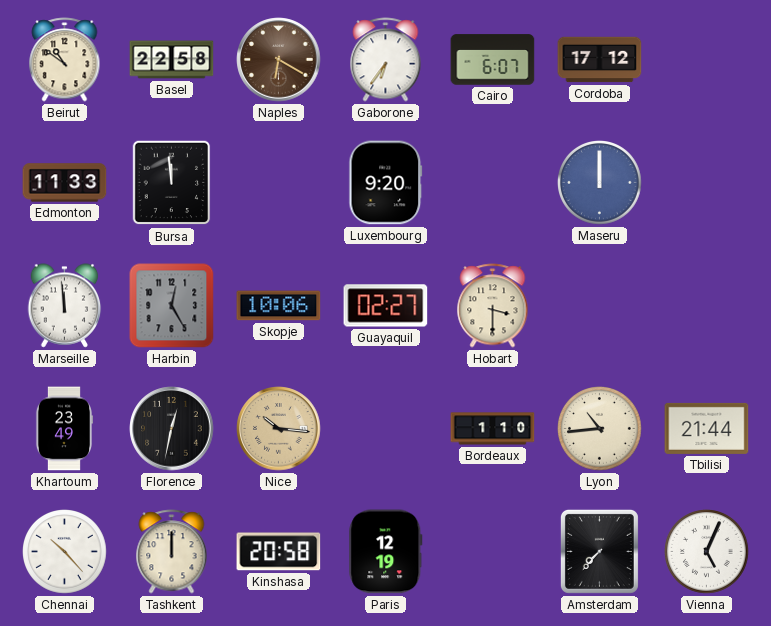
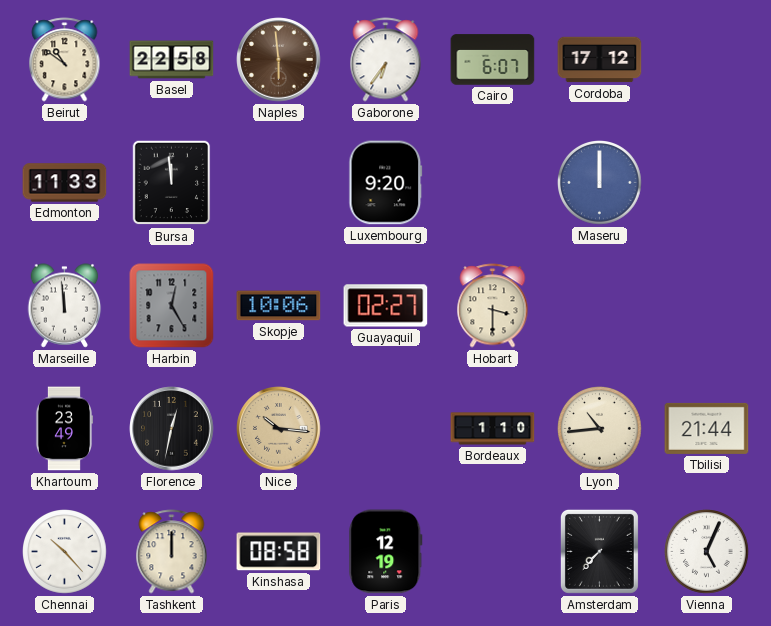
Naples: 6:20 -> 5:59 (279, 60)
Kinshasa: 20:58 -> 08:58 (279, 552)
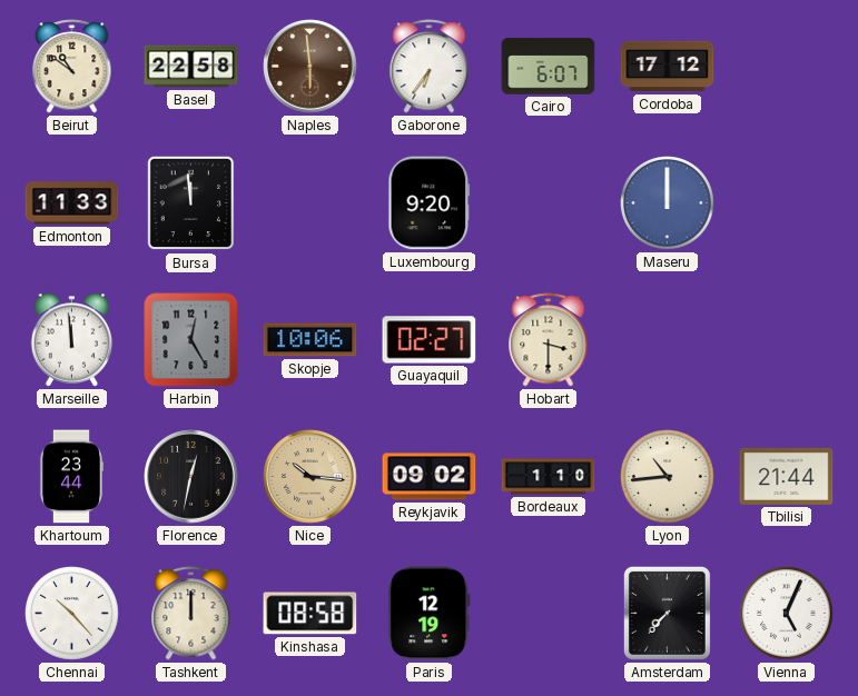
Khartoum: 23:49 -> 23:44 (70, 477)
Reykjavik: none -> 09:02 (430, 477)
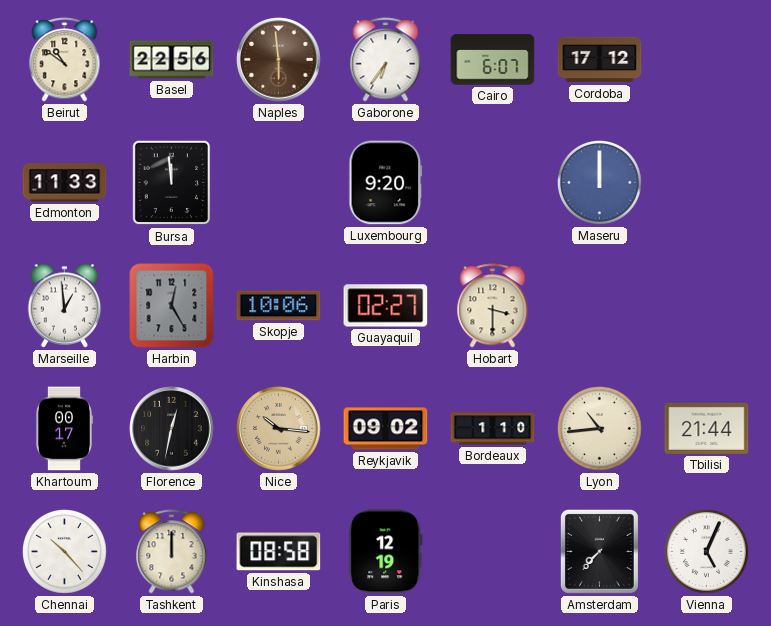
Basel: 22:58 -> 22:56 (172, 60)
Marseille: 11:59 -> 12:59 (65, 306)
Khartoum: 23:44 -> 00:17 (63, 429)
